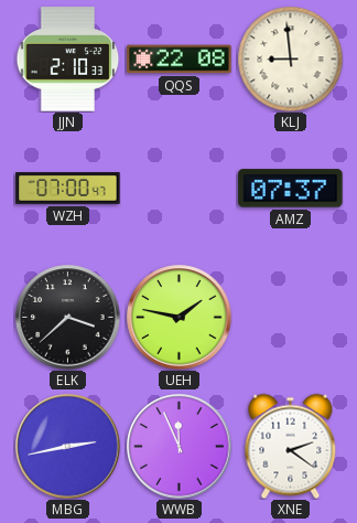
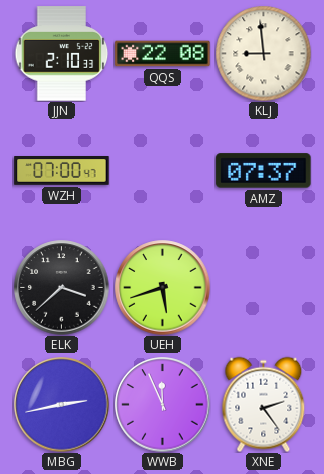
UEH: 1:47 -> 5:42 (163, 288)
XNE: 2:21 -> 2:24 (264, 404)
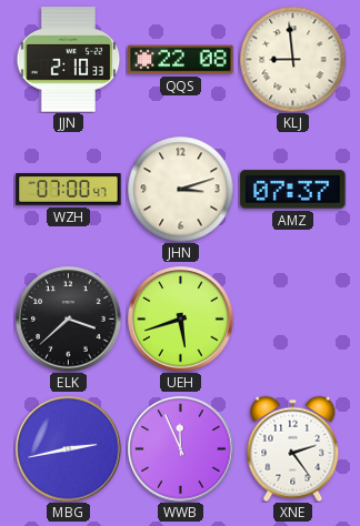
JHN: none -> 3:12 (180, 189)
